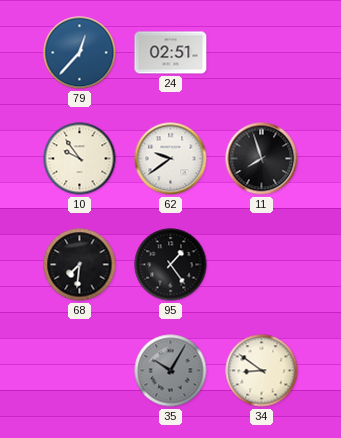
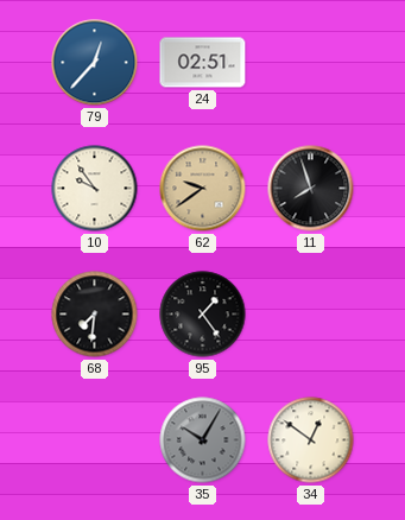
62 dial: white -> champagne (203, 189)
34: 8:51 -> 12:51 (311, 440)
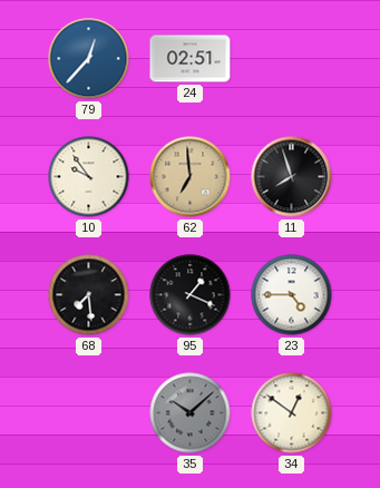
62: 9:39 -> 6:59 (191, 177)
68: 7:31 -> 7:29 (89, 295)
95: 1:24 -> 1:19 (191, 295)
23: none -> 4:45 (292, 295)
35: 10:05 -> 10:08 (191, 413)
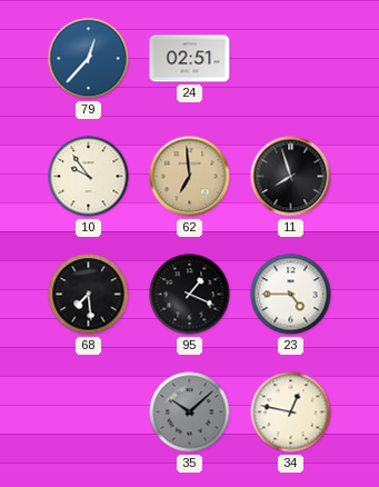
34: 12:51 -> 12:47 (291, 413)
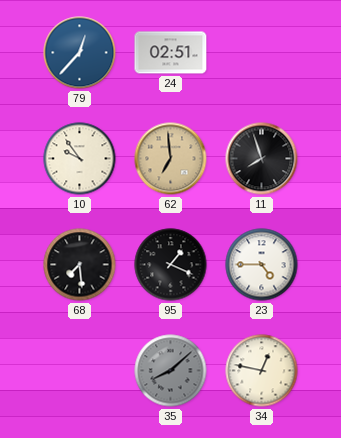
35: 10:08 -> 8:08 (171, 371)
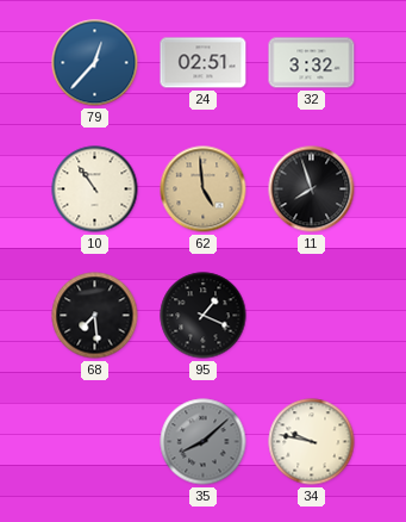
32: none -> 3:32 (312, 63)
10: 9:54 -> 10:54 (95, 189)
62: 6:59 -> 4:59 (204, 189)
23: 4:45 -> none (262, 265)
34: 12:47 -> 9:47 (312, 442)
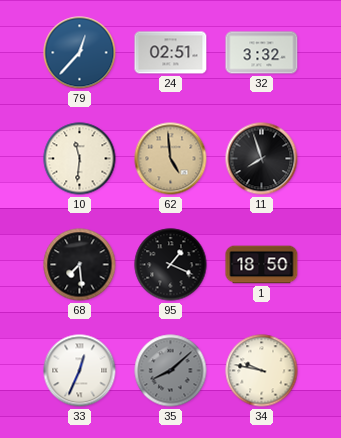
10: 10:54 -> 11:31 (80, 159)
1: none -> 18:50 (262, 265)
33: none -> 12:34 (80, 371)
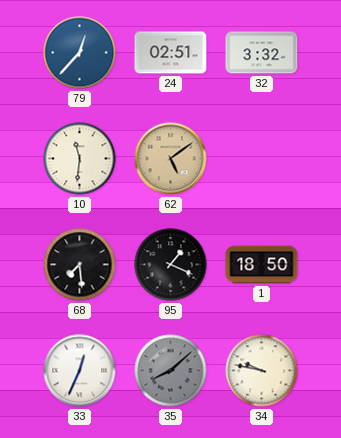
62: 4:59 -> 5:09 (171, 159)
11: 7:57 -> none (262, 159)
